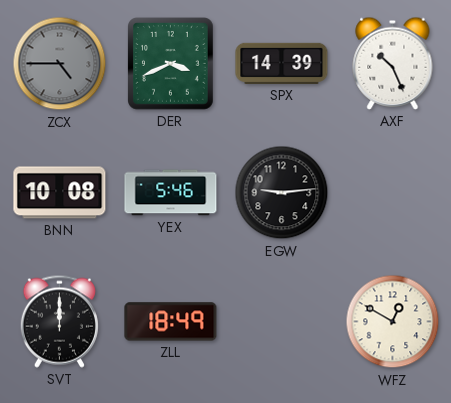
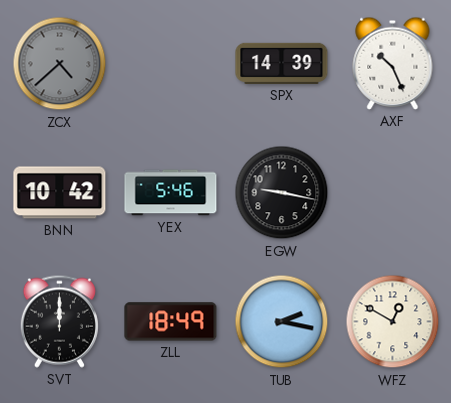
ZCX: 4:45 -> 4:38 (60, 64)
DER: 3:41 -> none (171, 64)
BNN: 10:08 -> 10:42 (60, 193)
EGW: 9:14 -> 9:17 (282, 193)
TUB: none -> 2:17 (282, 322)
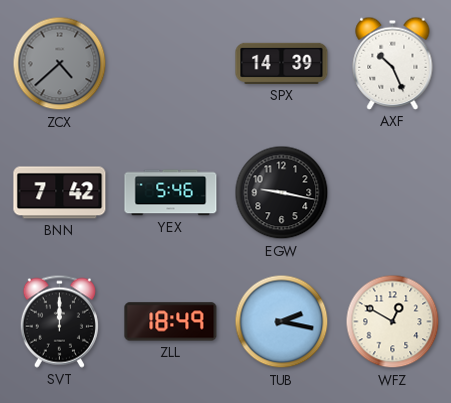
BNN: 10:42 -> 7:42 (60, 193)
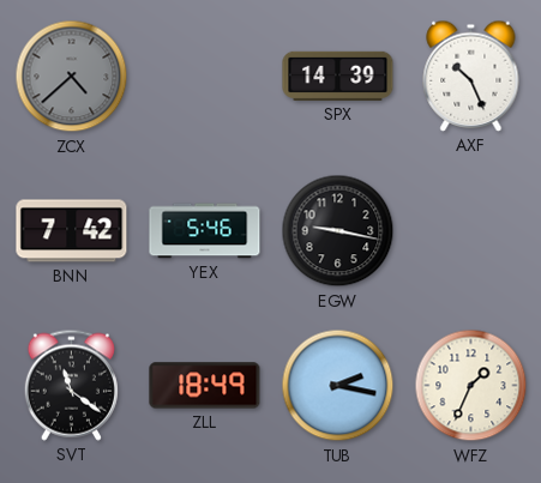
SVT: 12:00 -> 11:21 (71, 385)
WFZ: 12:50 -> 1:34 (471, 386)
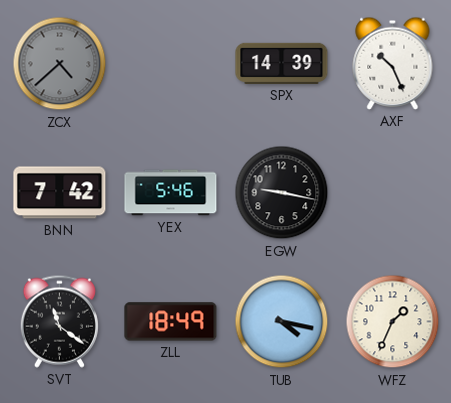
TUB: 2:17 -> 4:17 (282, 322)
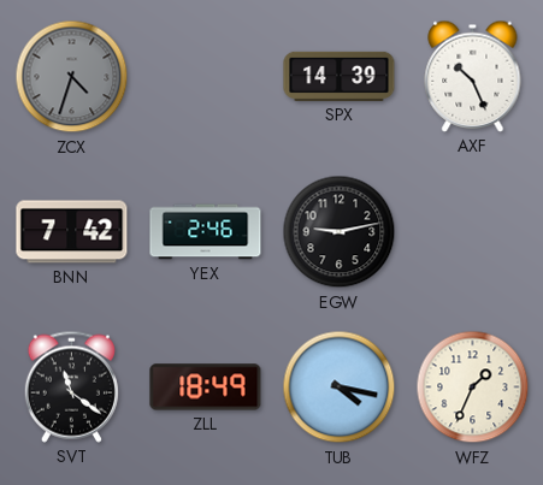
ZCX: 4:38 -> 4:33 (72, 77)
YEX: 5:46 -> 2:46 (206, 232)
EGW: 9:17 -> 9:13 (340, 232)
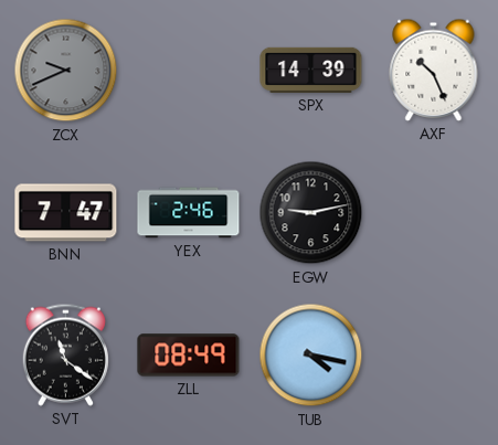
ZCX: 4:33 -> 9:41 (66, 71)
BNN: 7:42 -> 7:47 (66, 213)
ZLL: 18:49 -> 08:49 (189, 356)
WFZ: 1:34 -> none (473, 388)
